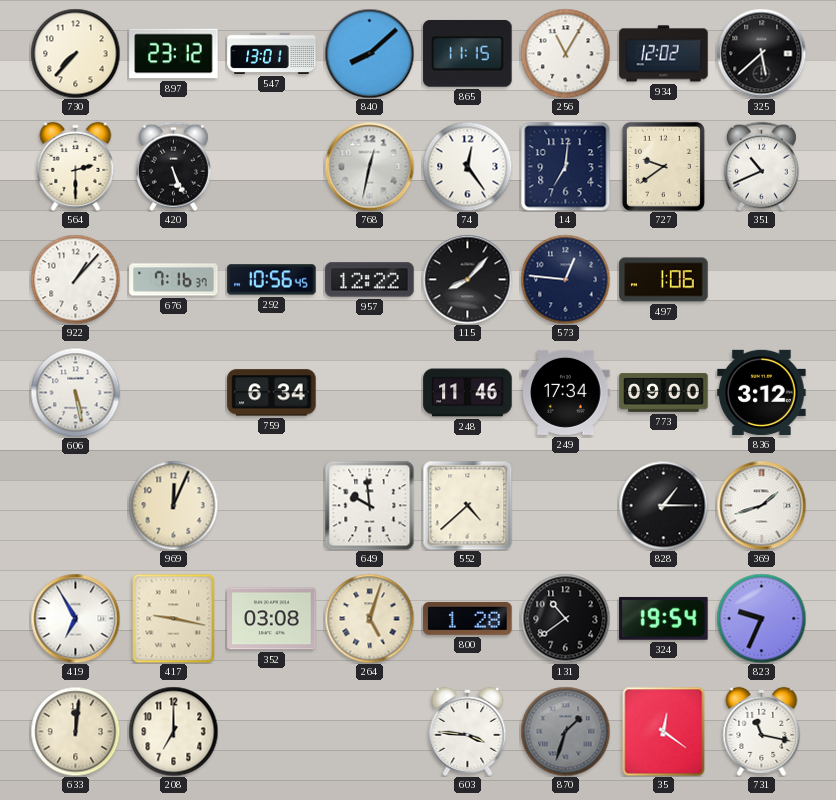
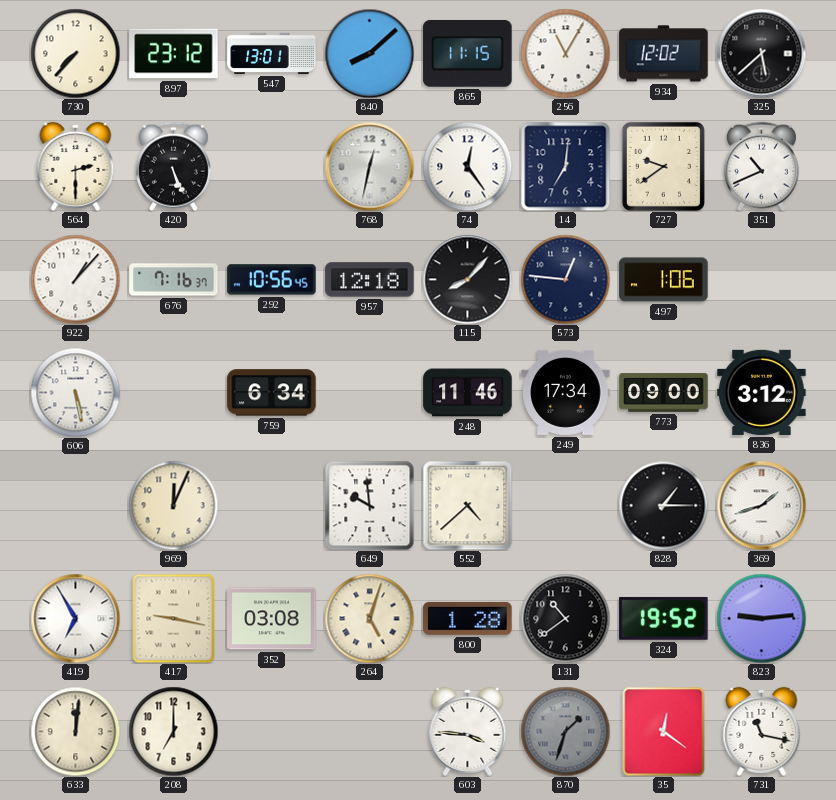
957: 12:22 -> 12:18 (370, 280)
324: 19:54 -> 19:52 (664, 618)
823: 9:34 -> 9:14 (761, 618)
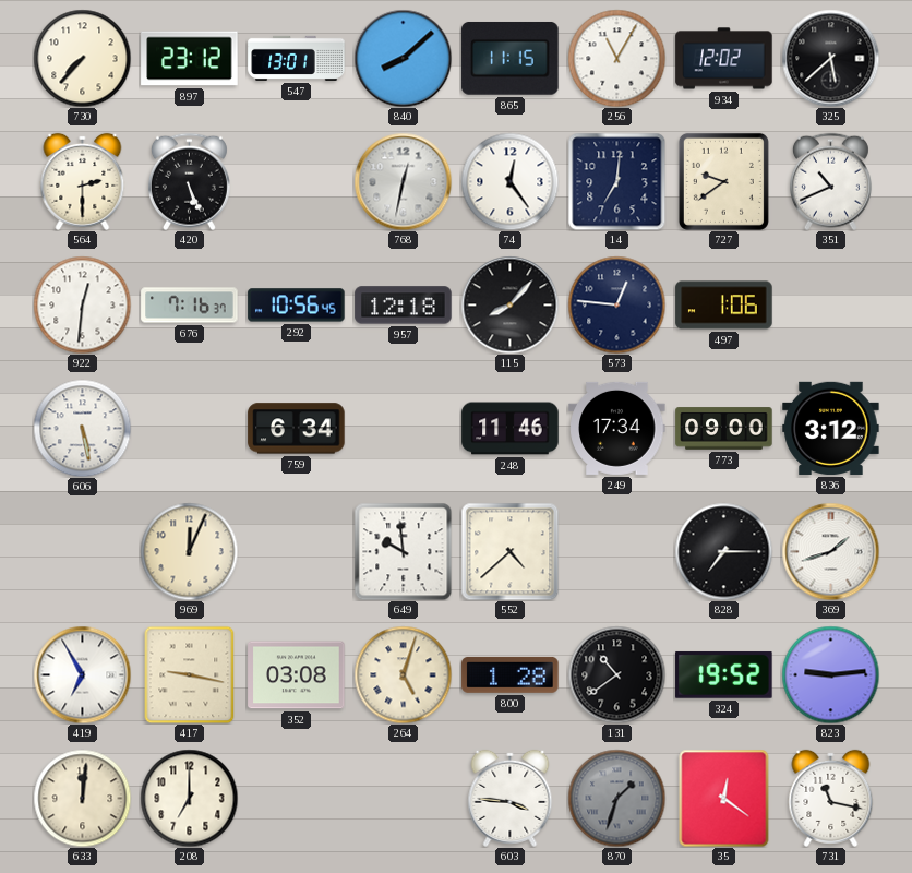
922: 1:07 -> 12:31 (82, 304)
828: 1:15 -> 7:15 (723, 551)
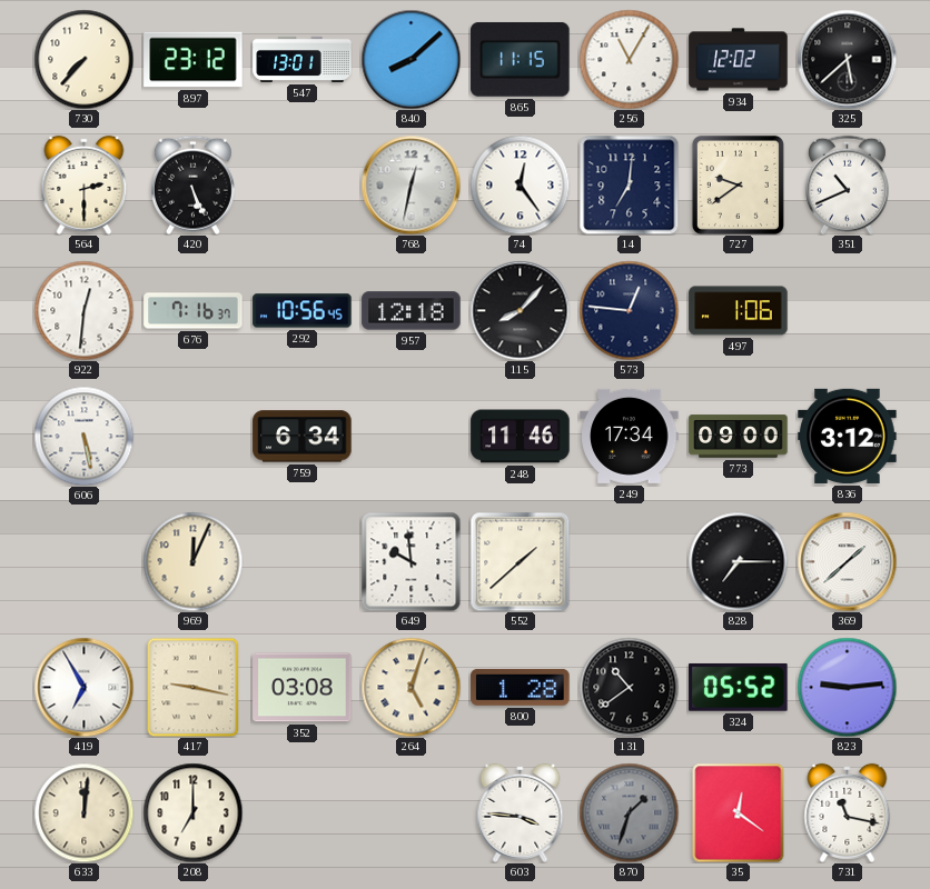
552: 4:38 -> 1:38 (520, 561)
369: 1:42 -> 1:38 (847, 561)
324: 19:52 -> 05:52 (739, 687)
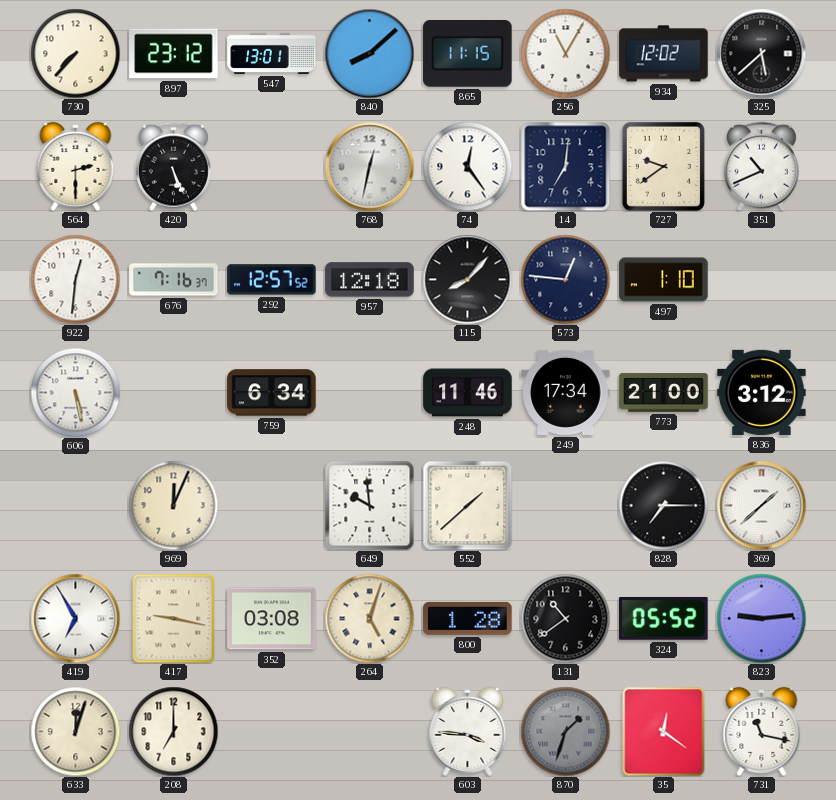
292: 10:56 -> 12:57 (272, 280)
497: 1:06 -> 1:10 (664, 280)
773: 09:00 -> 21:00 (664, 393)
633: 12:01 -> 12:03 (75, 731)
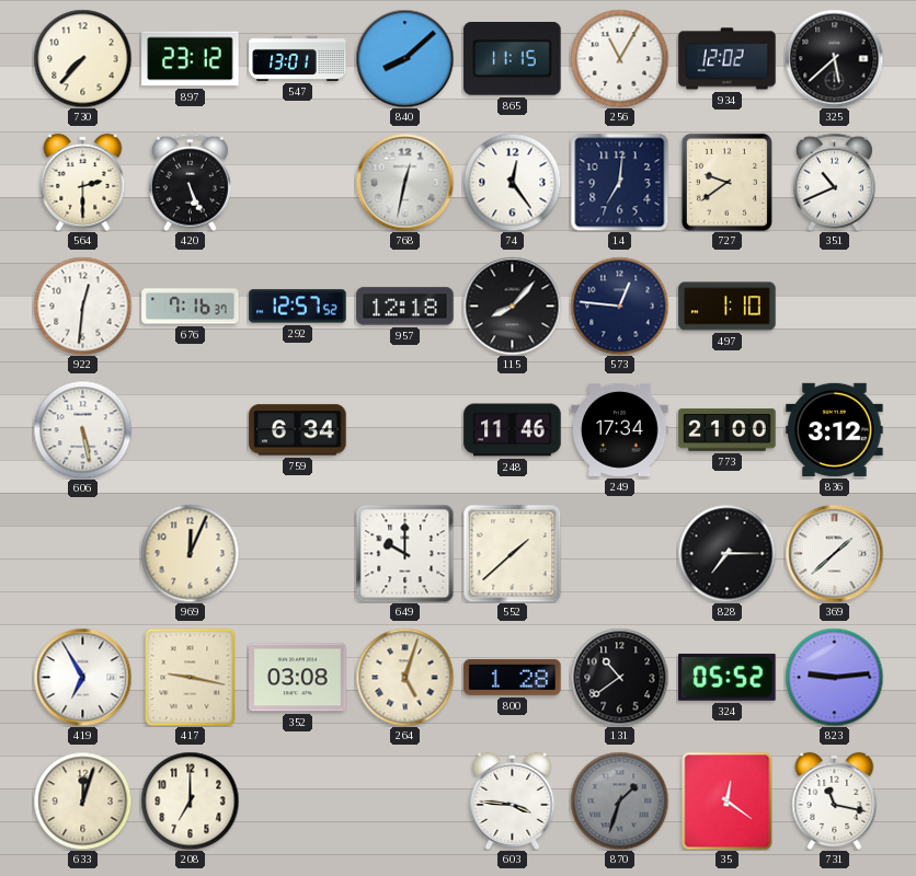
649: 9:59 -> 10:00 (404, 553)
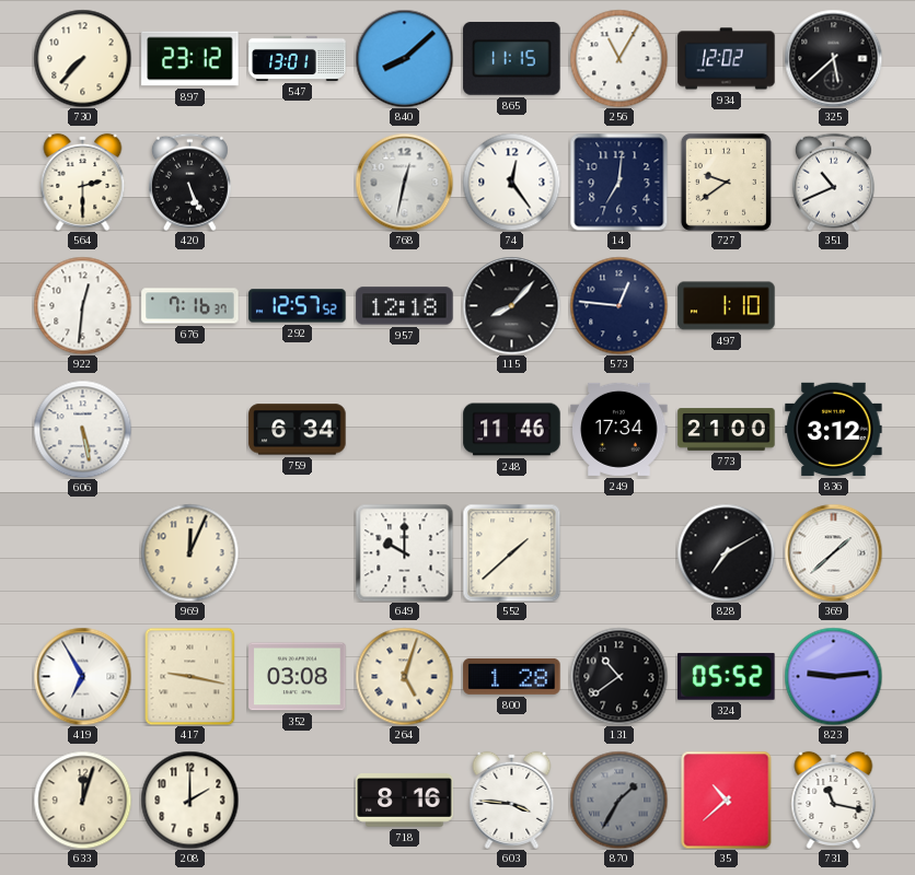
828: 7:15 -> 7:10 (726, 552)
208: 7:00 -> 2:00 (189, 800)
718: none -> 8:16 (405, 801)
870: 1:33 -> 1:35 (618, 800)
35: 12:21 -> 10:38 (727, 800)
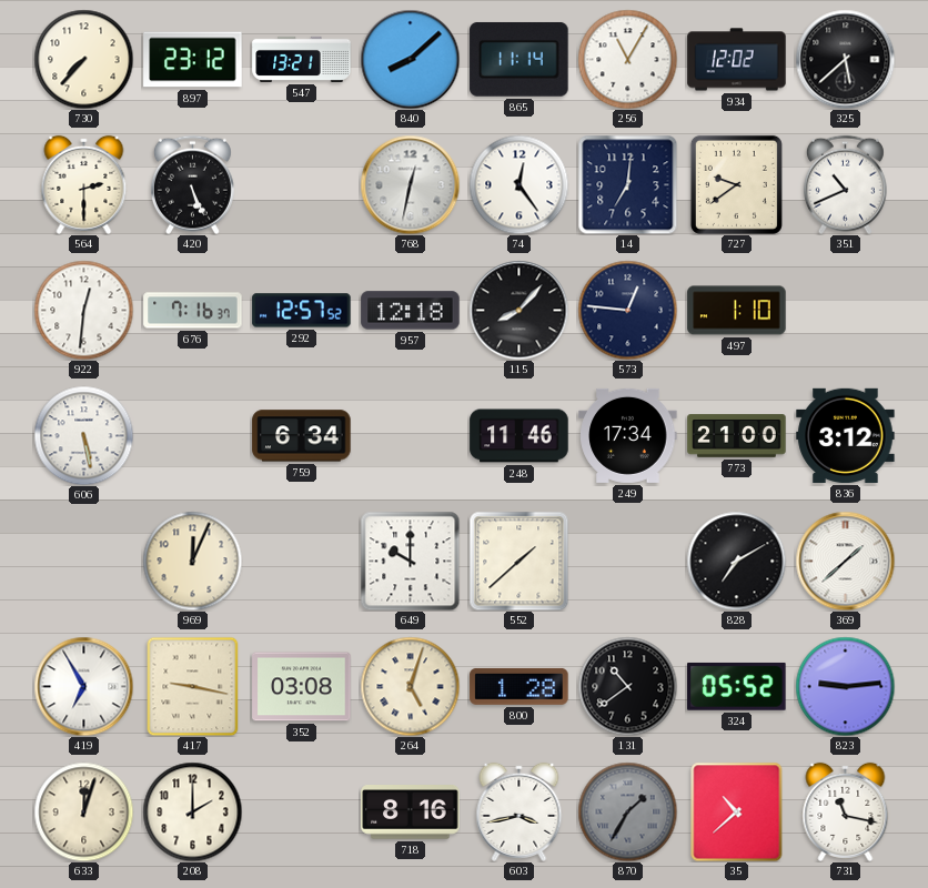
547: 13:01 -> 13:21 (302, 59)
865: 11:15 -> 11:14 (520, 59)
603: 3:46 -> 3:43 (520, 811)
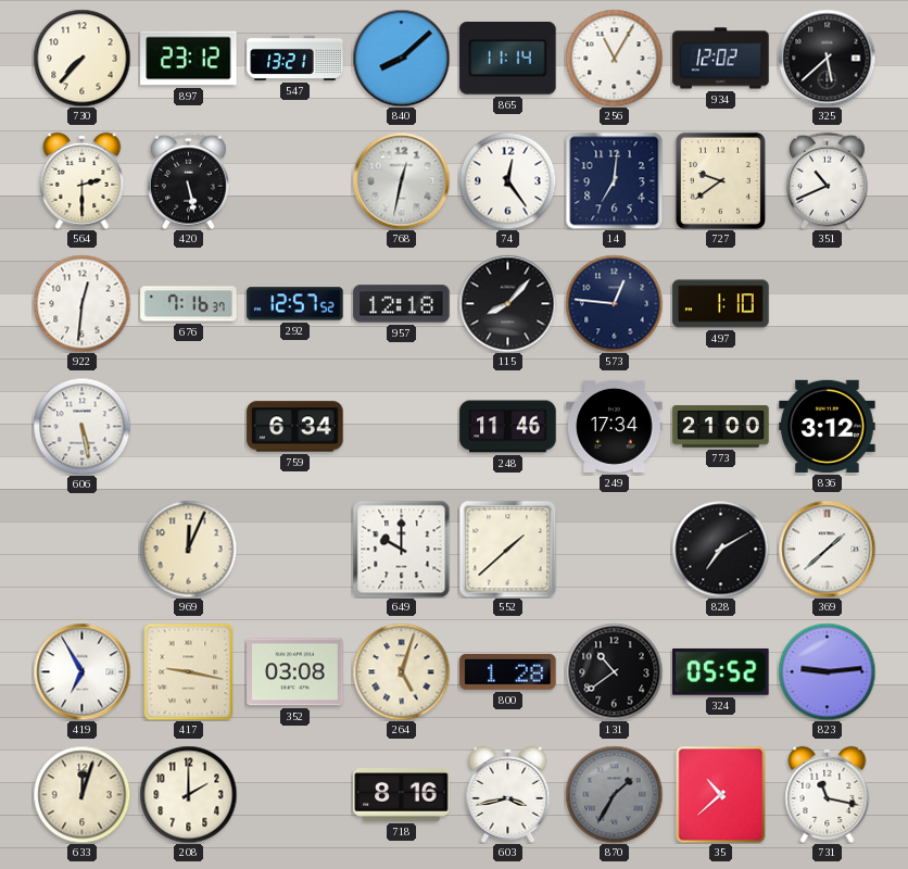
420: 5:26 -> 5:28 (188, 180)
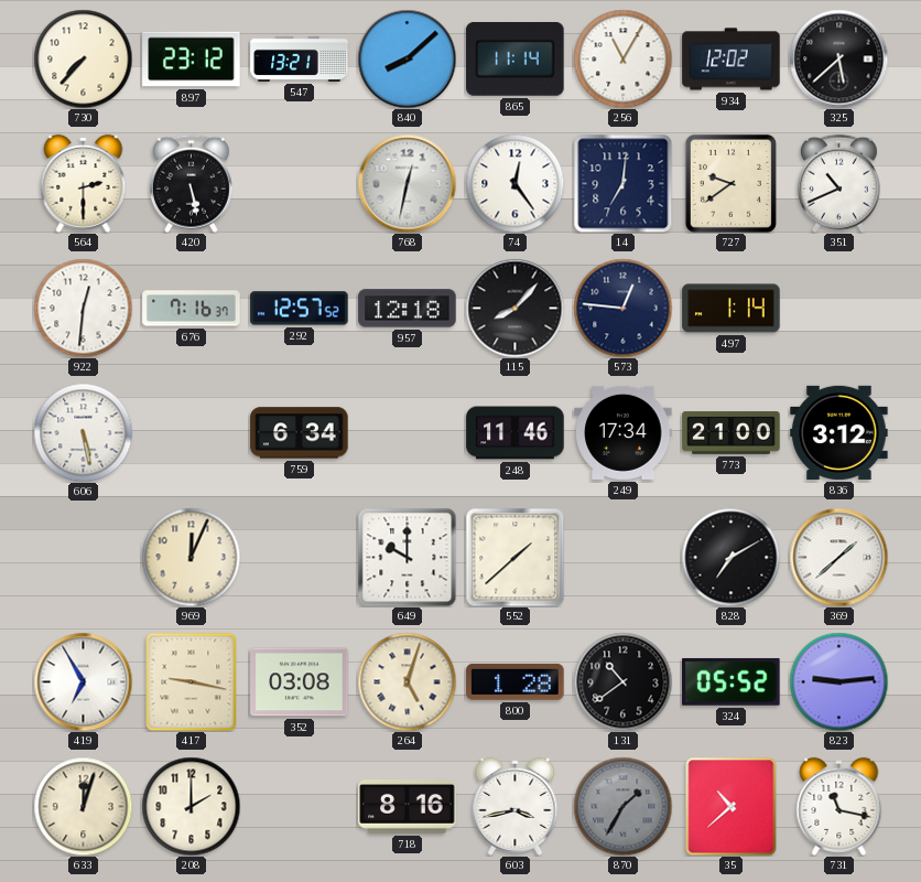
497: 1:10 -> 1:14 (732, 309)
